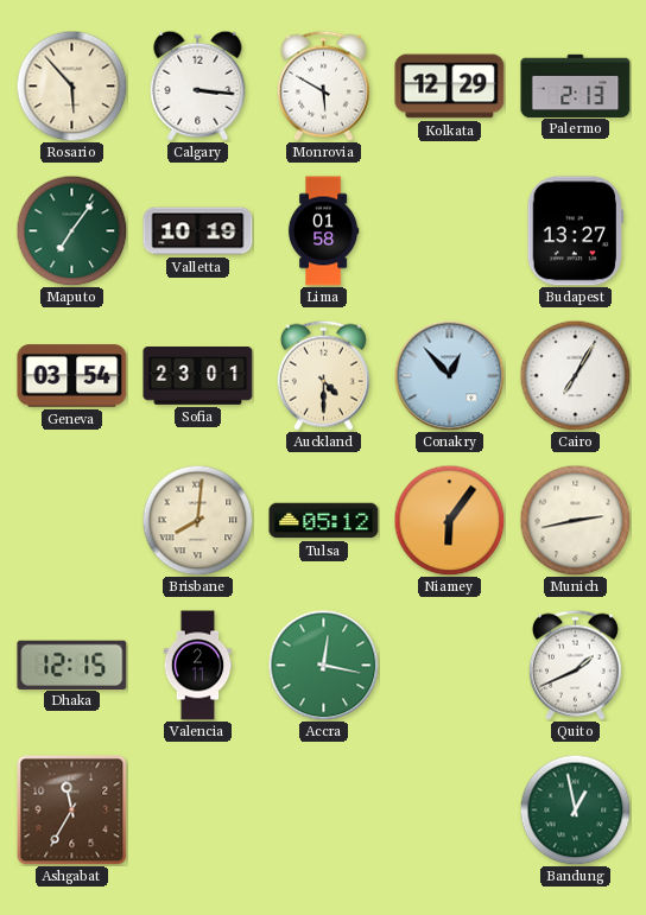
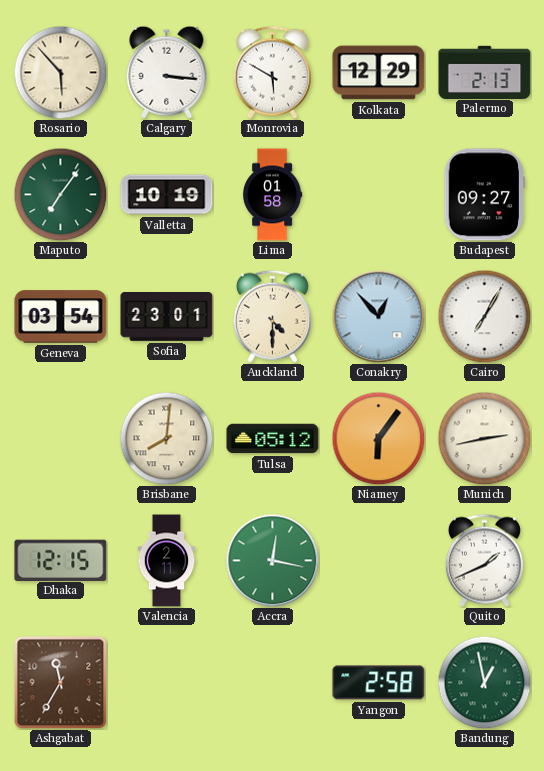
Budapest: 13:27 -> 09:27 (484, 195)
Yangon: none -> 2:58 (379, 683)
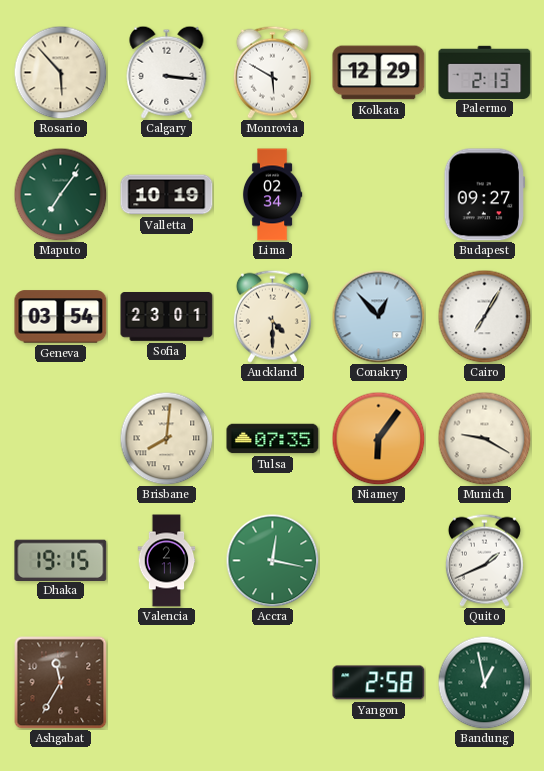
Lima: 01:58 -> 02:34 (272, 195)
Tulsa: 05:12 -> 07:35 (273, 439)
Munich: 2:43 -> 9:20 (484, 438)
Dhaka: 12:15 -> 19:15 (61, 560)
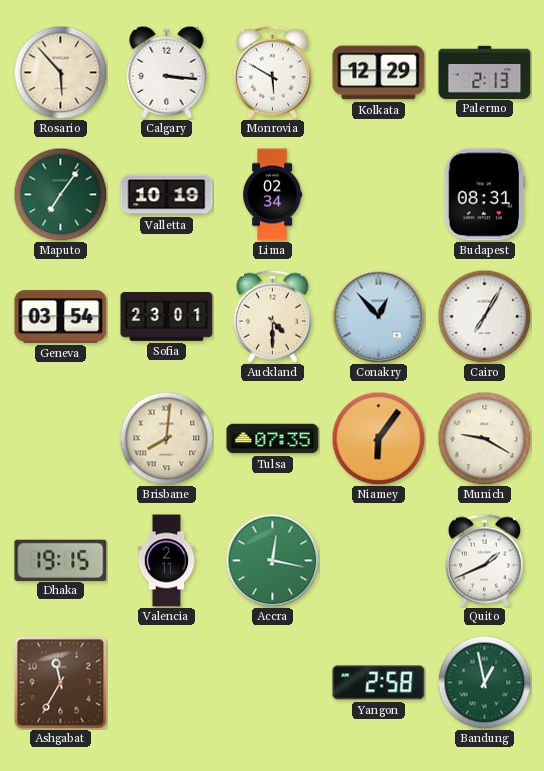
Budapest: 09:27 -> 08:31 (484, 195)
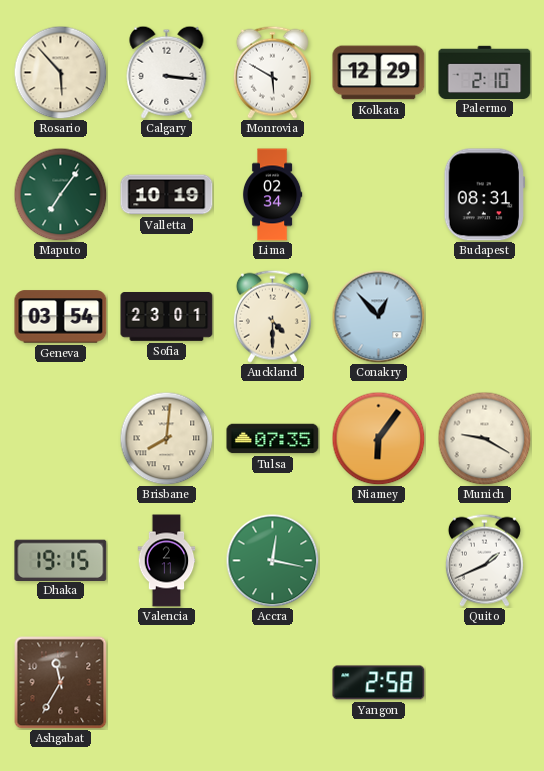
Palermo: 2:13 -> 2:10 (485, 72)
Cairo: 7:05 -> none (484, 316)
Bandung: 12:58 -> none (484, 682)
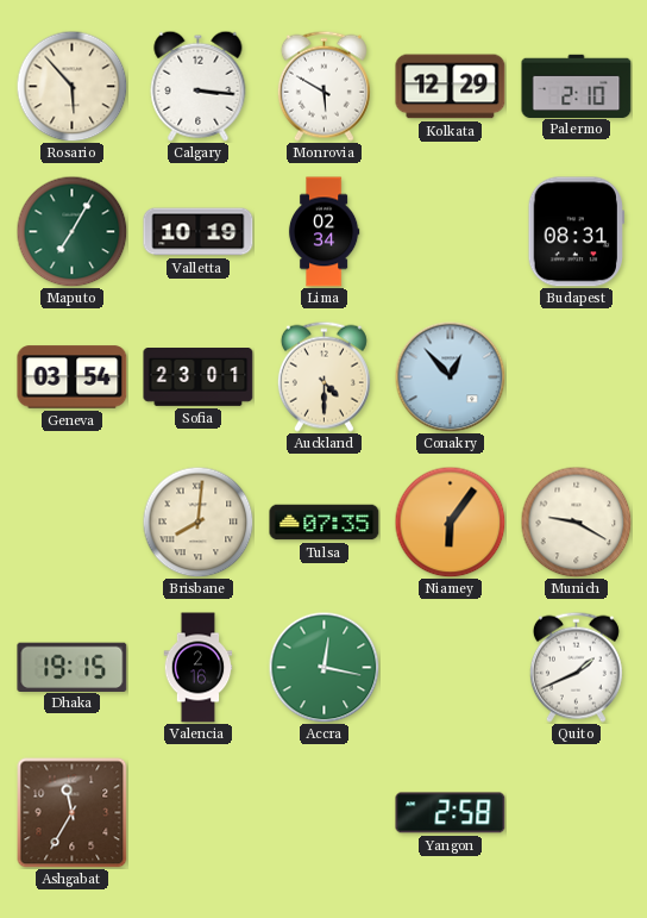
Maputo: 7:06 -> 7:05 (71, 231)
Valencia: 2:11 -> 2:16 (199, 668)
